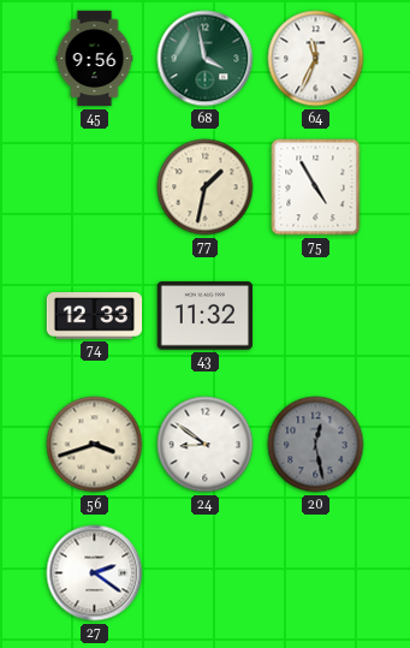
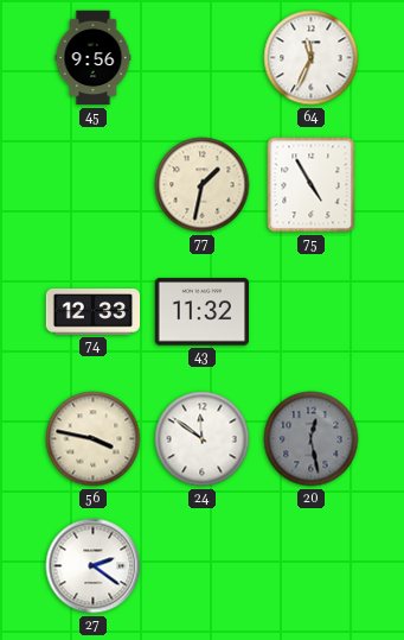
68: 3:58 -> none (206, 59)
56: 3:42 -> 3:47 (94, 439)
24: 8:51 -> 11:51 (203, 439)
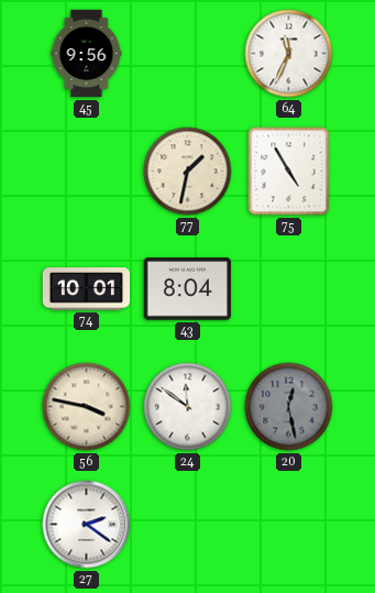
74: 12:33 -> 10:01 (87, 289)
43: 11:32 -> 8:04 (187, 289)
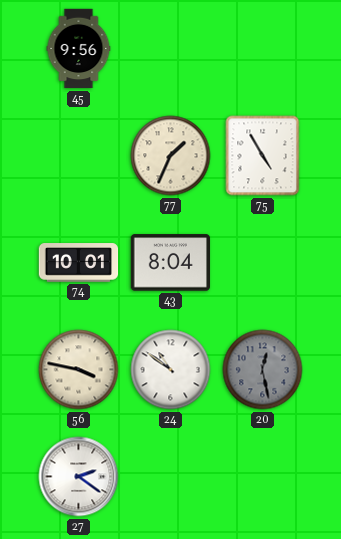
64: 11:34 -> none (289, 54)
77: 1:32 -> 1:34 (171, 156)
24: 11:51 -> 10:51 (171, 370)
